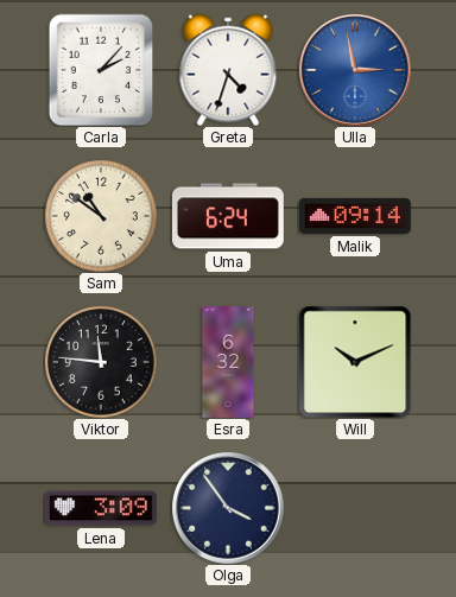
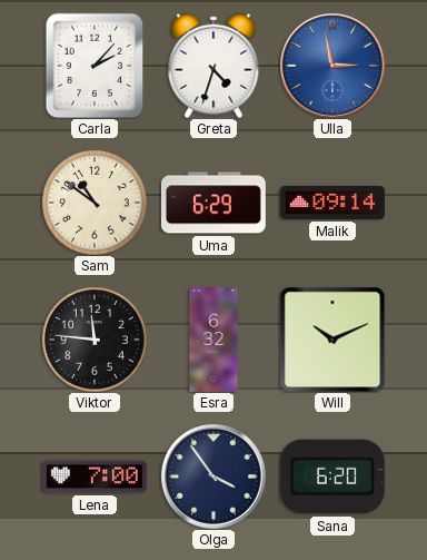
Uma: 6:24 -> 6:29 (213, 203)
Lena: 3:09 -> 7:00 (95, 477)
Sana: none -> 6:20 (332, 477)
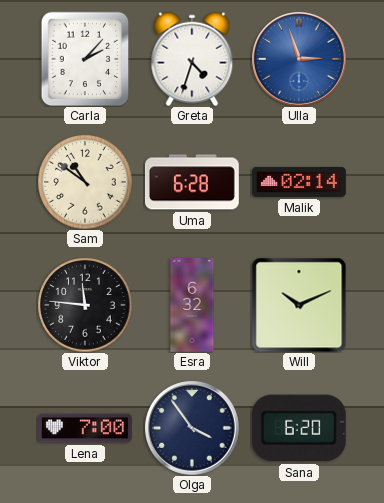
Ulla: 2:58 -> 2:57 (299, 59)
Uma: 6:29 -> 6:28 (192, 182)
Malik: 09:14 -> 02:14 (300, 182)
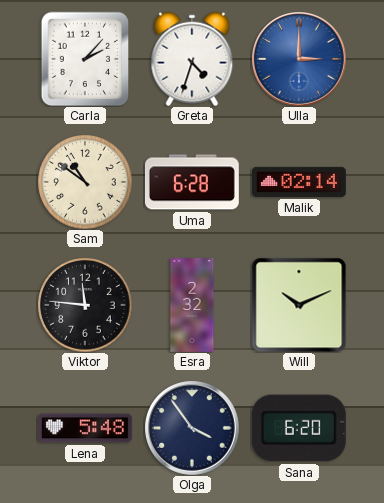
Ulla: 2:57 -> 3:00 (299, 59)
Esra: 6:32 -> 2:32 (192, 306)
Lena: 7:00 -> 5:48 (85, 428)
